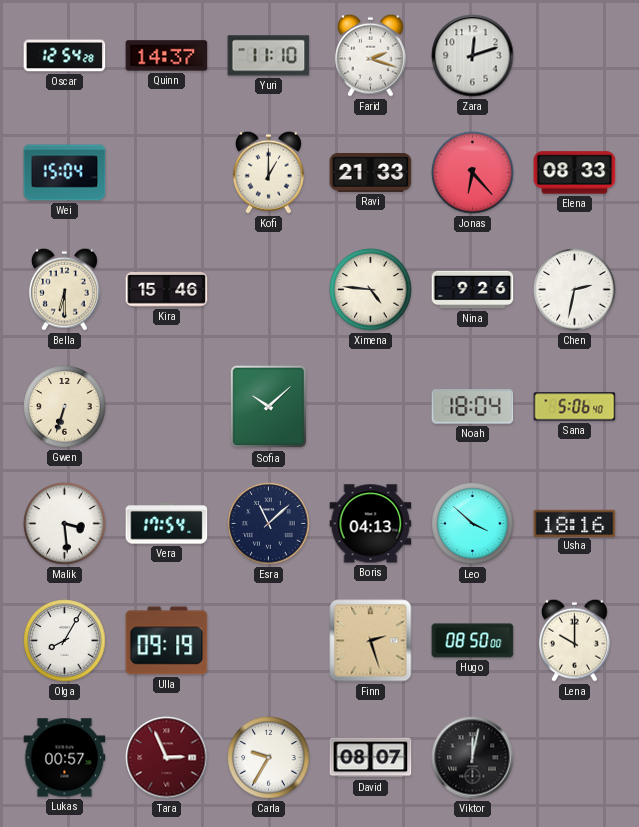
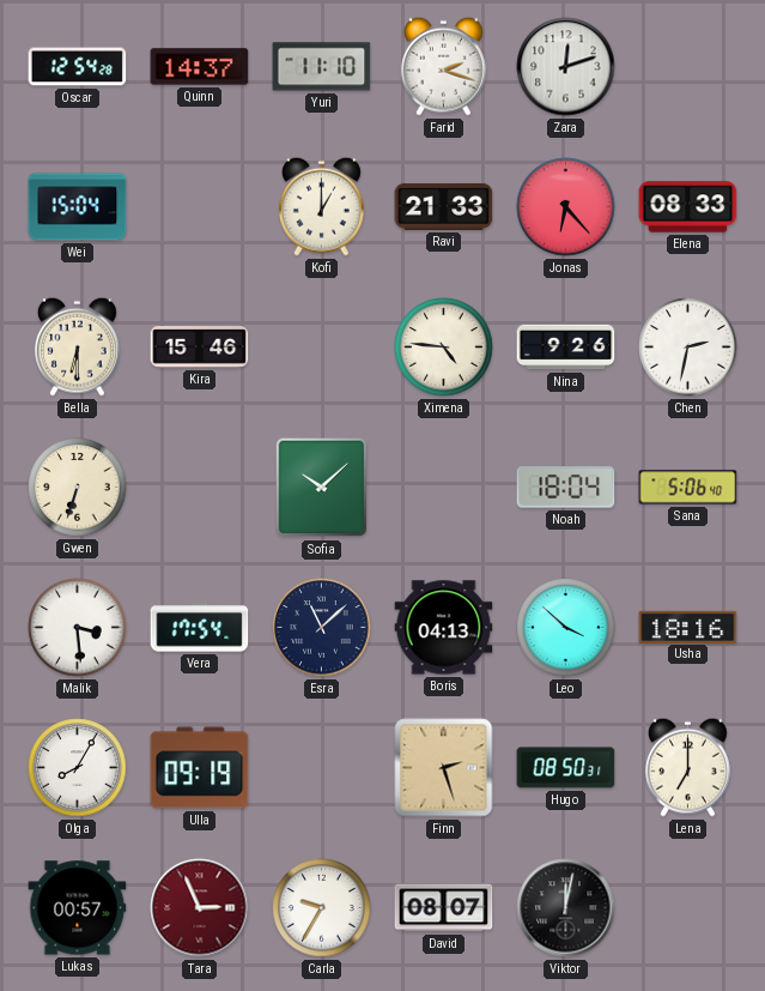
Hugo: 08:50:00 -> 08:50:31 (566, 768)
Lena: 10:00 -> 7:00 (687, 767)
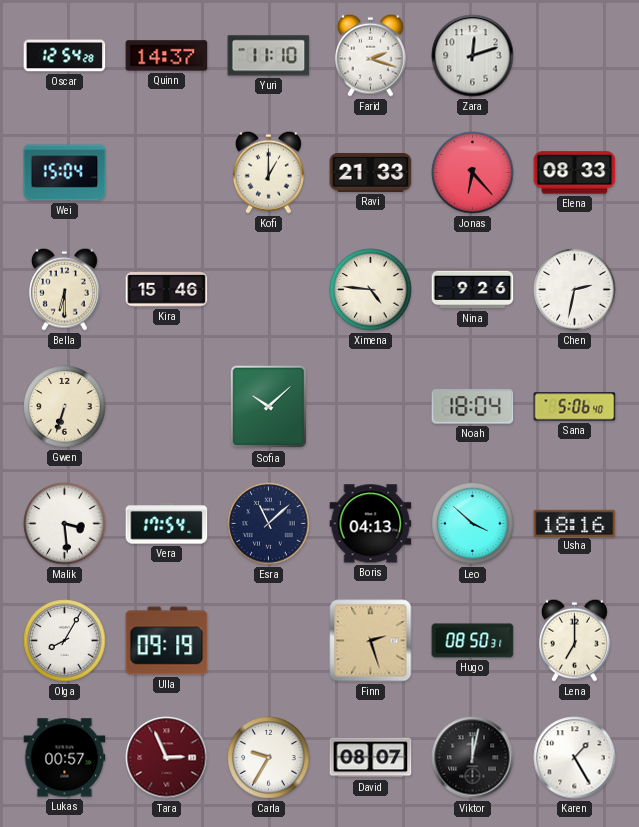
Karen: none -> 1:25 (575, 758)
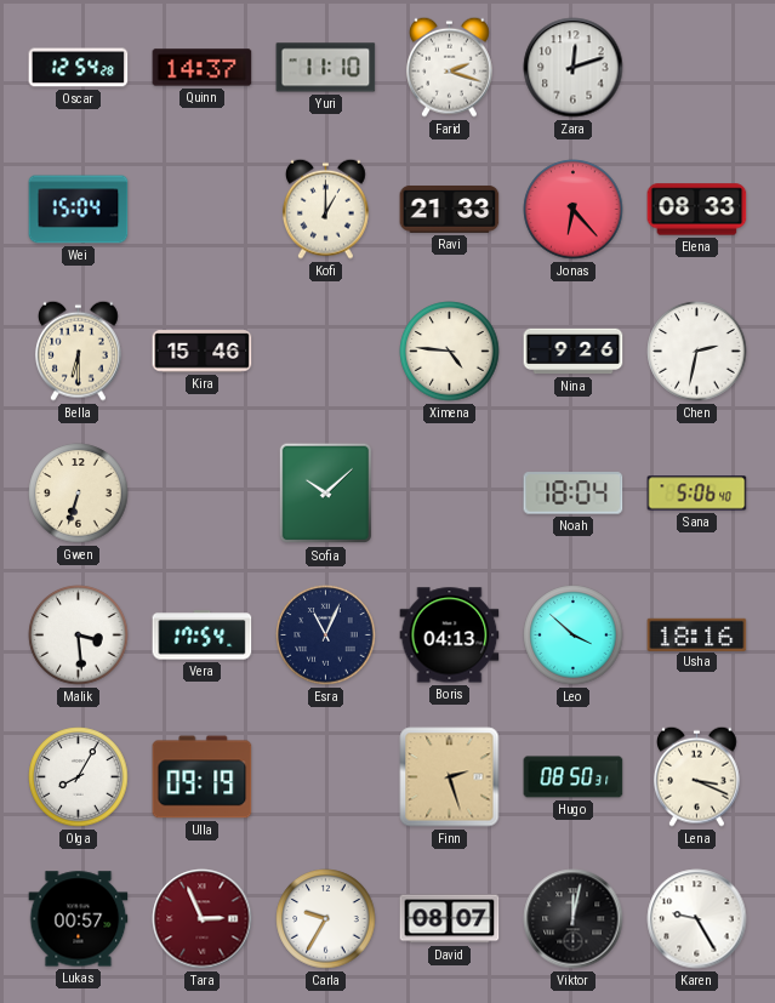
Esra: 11:08 -> 11:04 (326, 636)
Lena: 7:00 -> 3:19 (696, 776)
Karen: 1:25 -> 9:25 (697, 919)
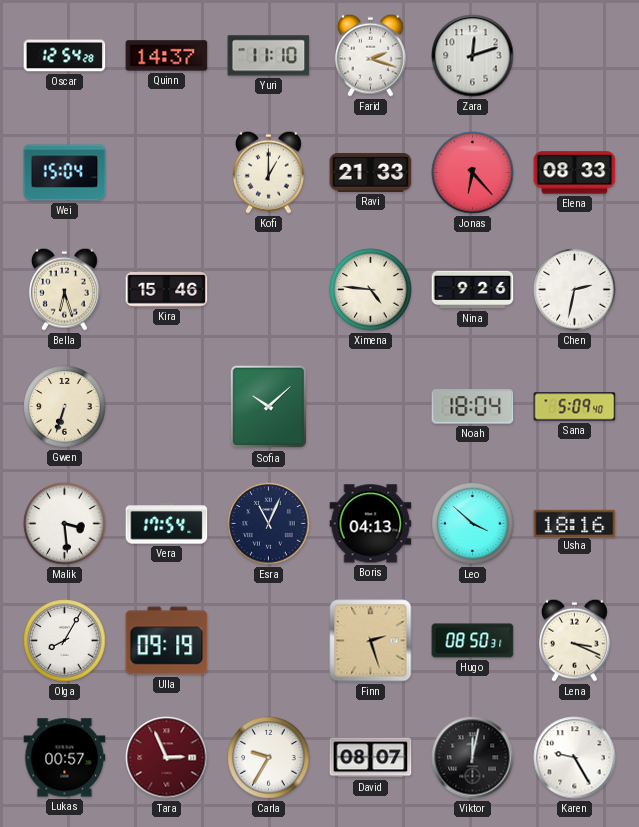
Bella: 6:30 -> 6:27 (64, 289)
Sana: 5:06 -> 5:09 (575, 407)
